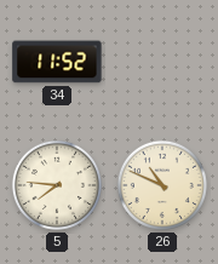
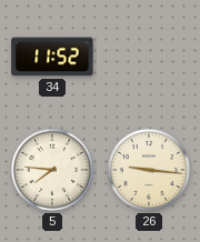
26: 10:49 -> 9:16 (149, 170)
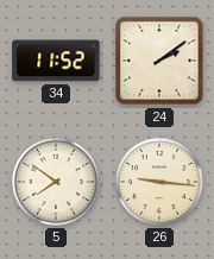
24: none -> 2:09 (159, 61)
5: 7:46 -> 7:51 (56, 182)
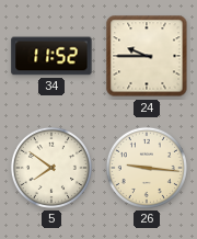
24: 2:09 -> 9:45 (147, 56)
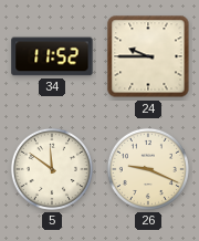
5: 7:51 -> 11:51 (52, 169)
26: 9:16 -> 9:19 (148, 169)
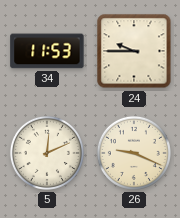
34: 11:52 -> 11:53 (47, 51)
5: 11:51 -> 12:11 (47, 153)
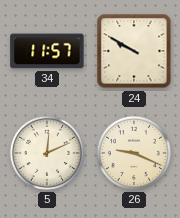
34: 11:53 -> 11:57 (47, 51)
24: 9:45 -> 9:50 (134, 51)
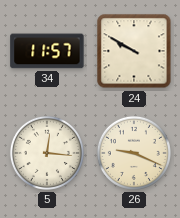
5: 12:11 -> 12:16 (47, 153)
